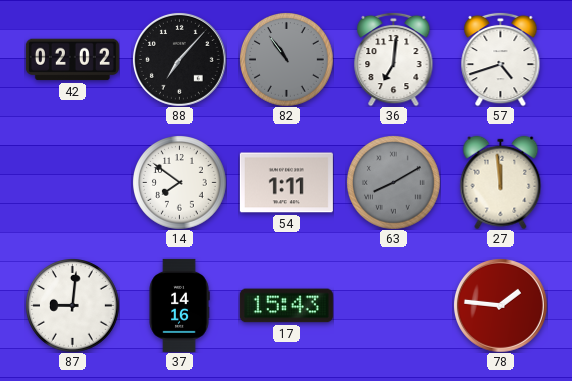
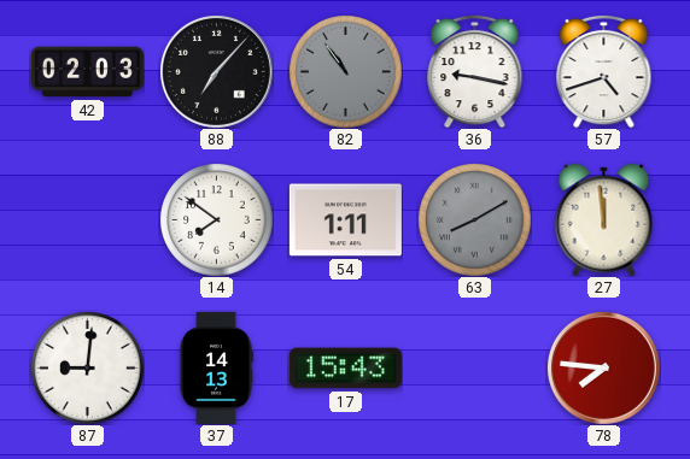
42: 02:02 -> 02:03 (87, 72)
36: 7:01 -> 9:17 (475, 71)
37: 14:16 -> 14:13 (216, 367)
78: 1:46 -> 7:46 (603, 367)
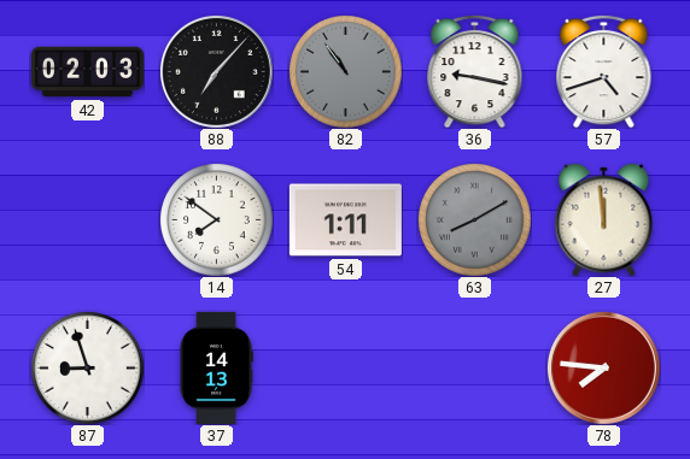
87: 9:01 -> 8:57 (88, 369)
17: 15:43 -> none (345, 369)
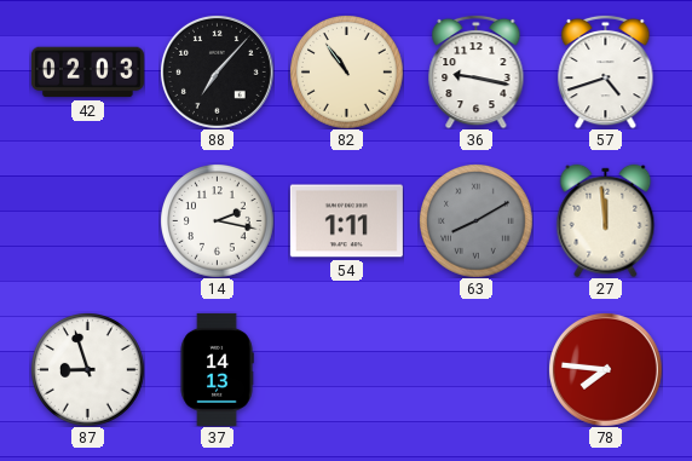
82 dial: grey -> cream (347, 73)
14: 7:51 -> 2:17 (218, 221)
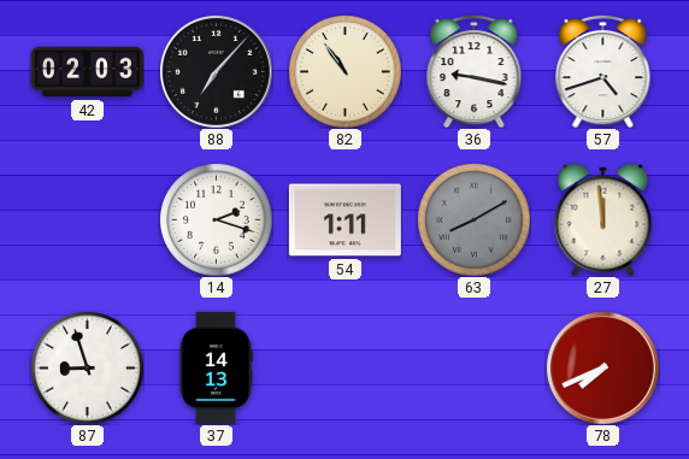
14: 2:17 -> 2:18 (217, 220)
78: 7:46 -> 7:41 (602, 367)
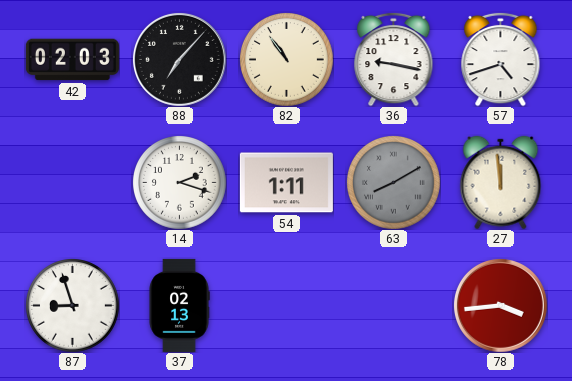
37: 14:13 -> 02:13 (179, 305)
78: 7:41 -> 3:44 (500, 305)
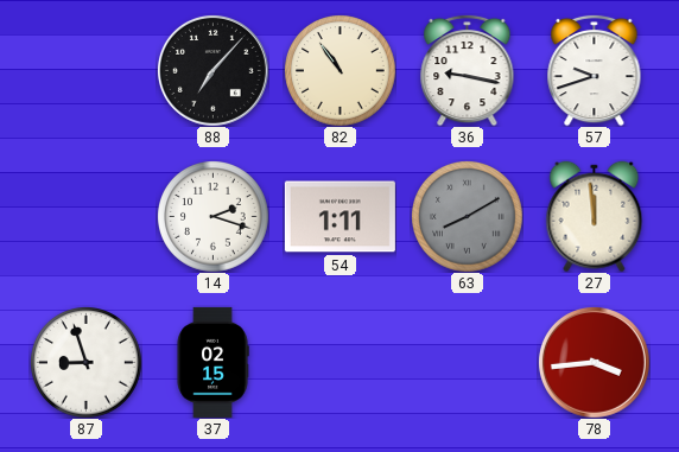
42: 02:03 -> none (72, 60)
57: 4:42 -> 9:42 (595, 70)
37: 02:13 -> 02:15 (212, 362)
